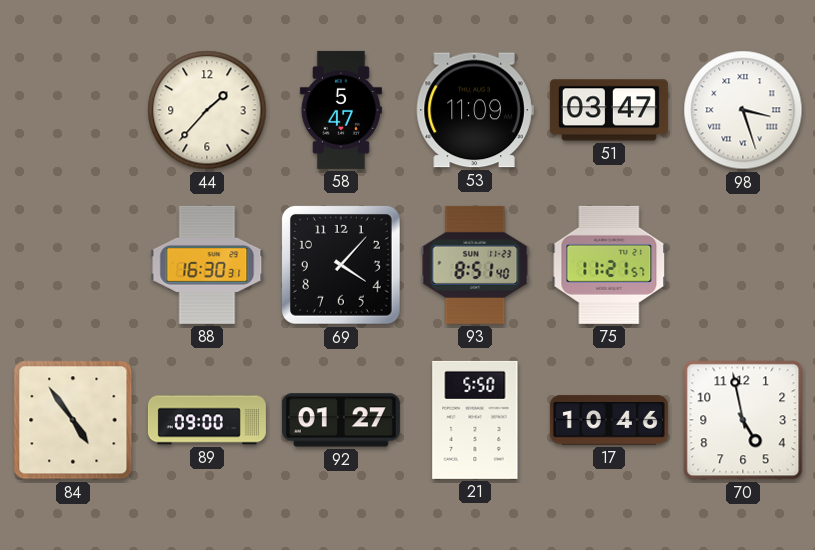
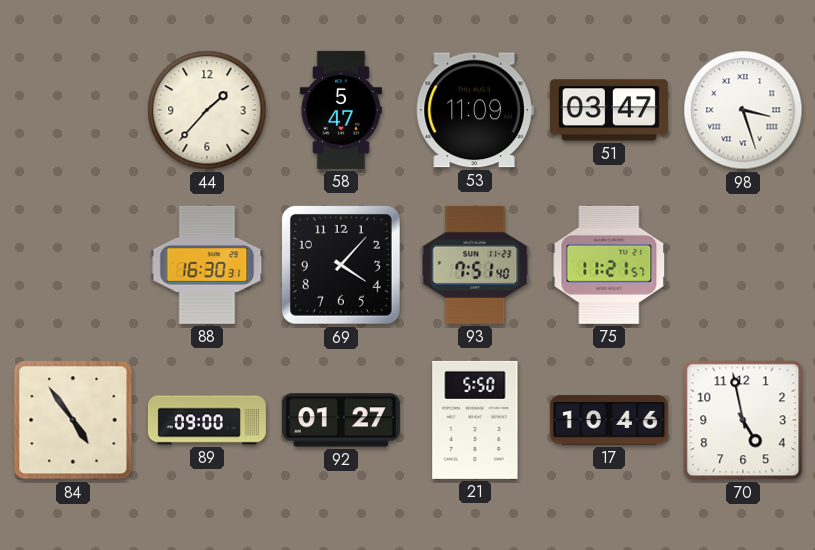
93: 8:51 -> 7:51 (475, 265)
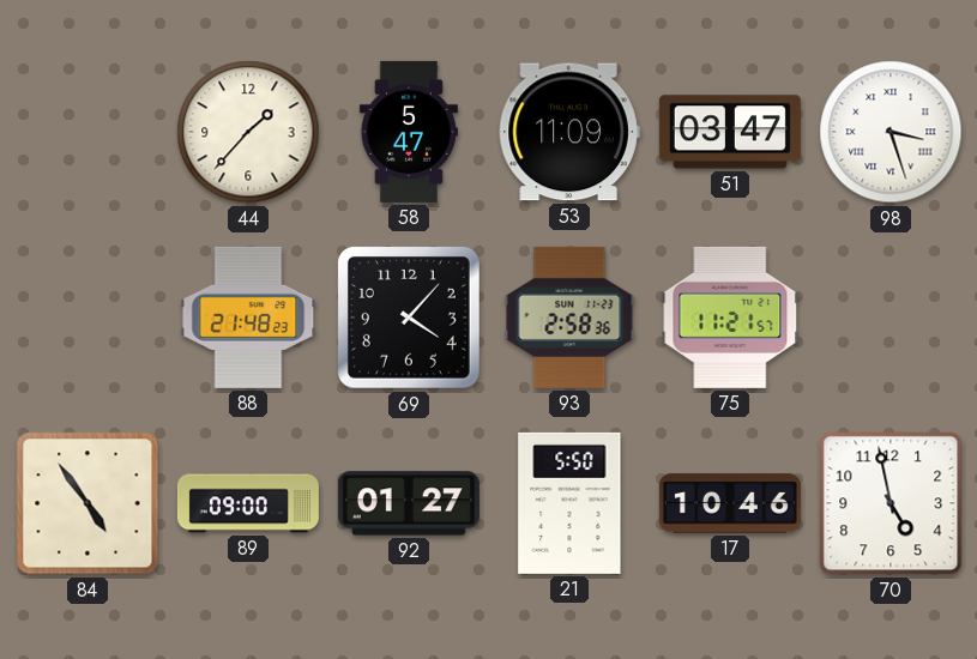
88: 16:30 -> 21:48 (248, 318)
93: 7:51 -> 2:58 (569, 318)
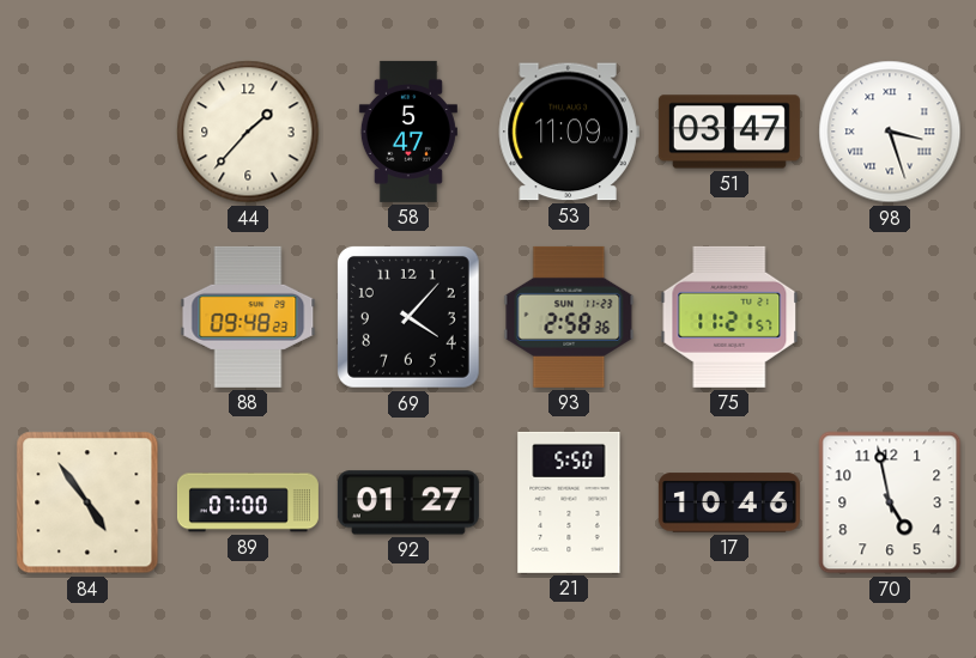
88: 21:48 -> 09:48 (248, 317)
89: 09:00 -> 07:00 (248, 502)
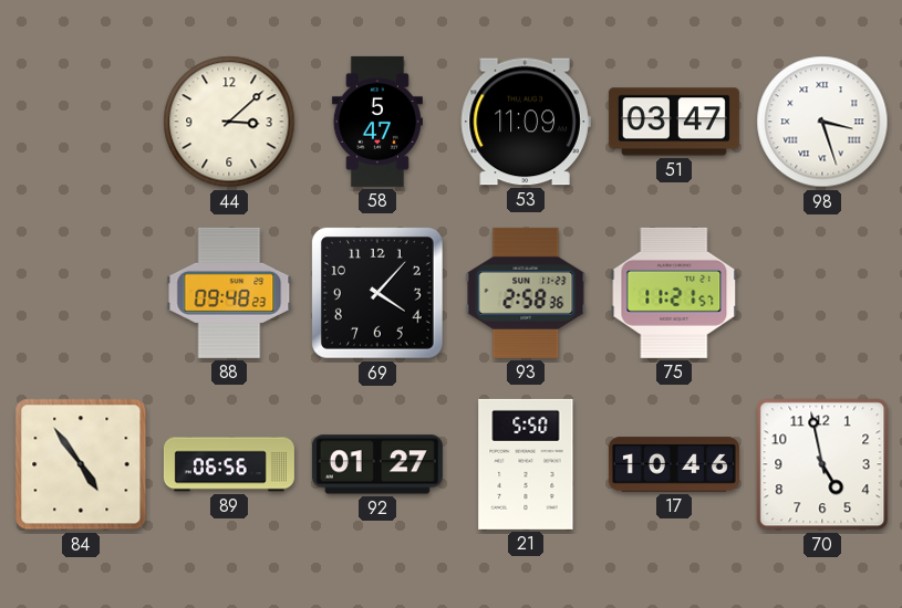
44: 1:37 -> 3:08 (229, 122)
89: 07:00 -> 06:56 (229, 464)
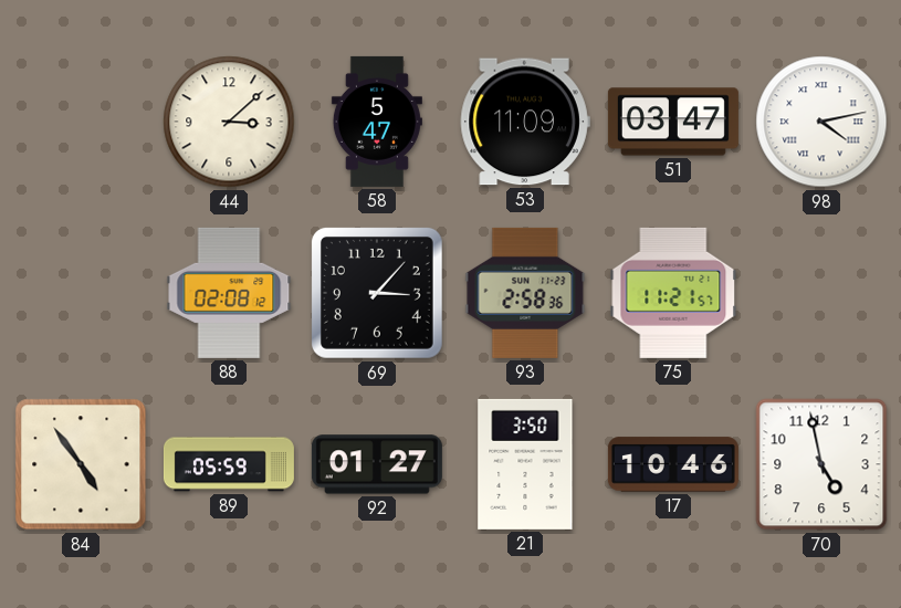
98: 3:27 -> 4:13 (821, 122)
88: 09:48 -> 02:08 (229, 293)
69: 4:07 -> 3:07 (377, 293)
89: 06:56 -> 05:59 (229, 464)
21: 5:50 -> 3:50 (525, 464)
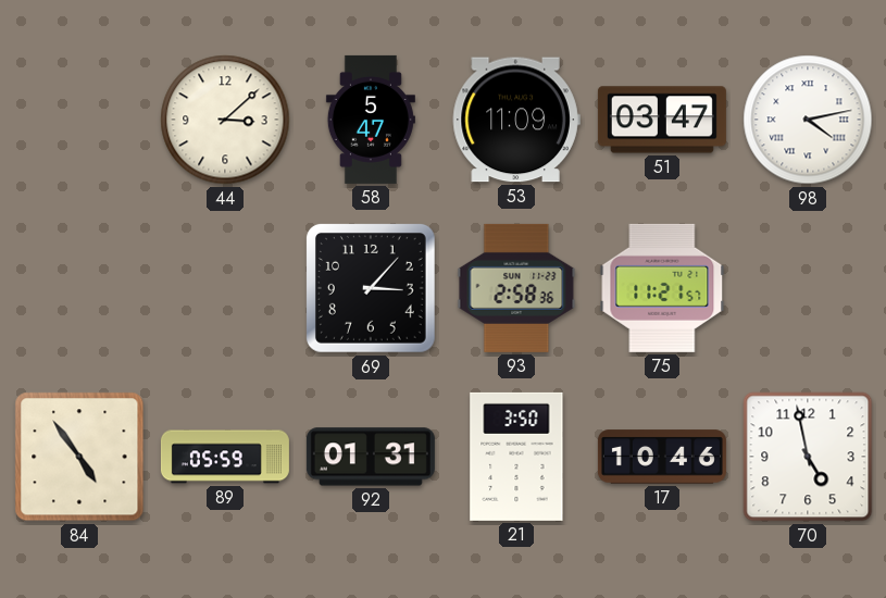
88: 02:08 -> none (229, 293)
92: 01:27 -> 01:31 (371, 457)
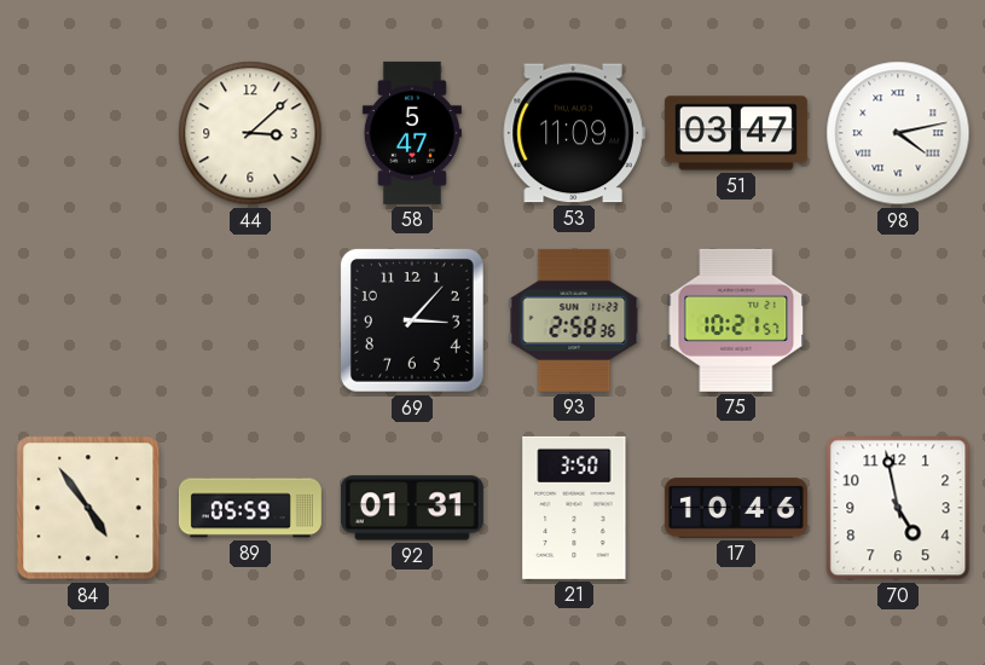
75: 11:21 -> 10:21 (736, 320)
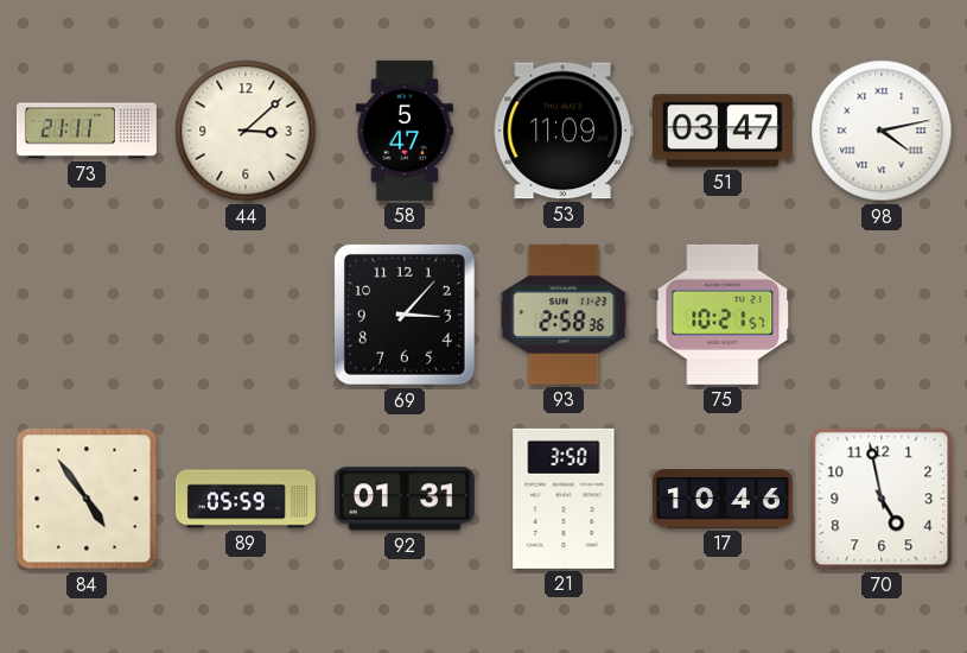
73: none -> 21:11 (87, 131)
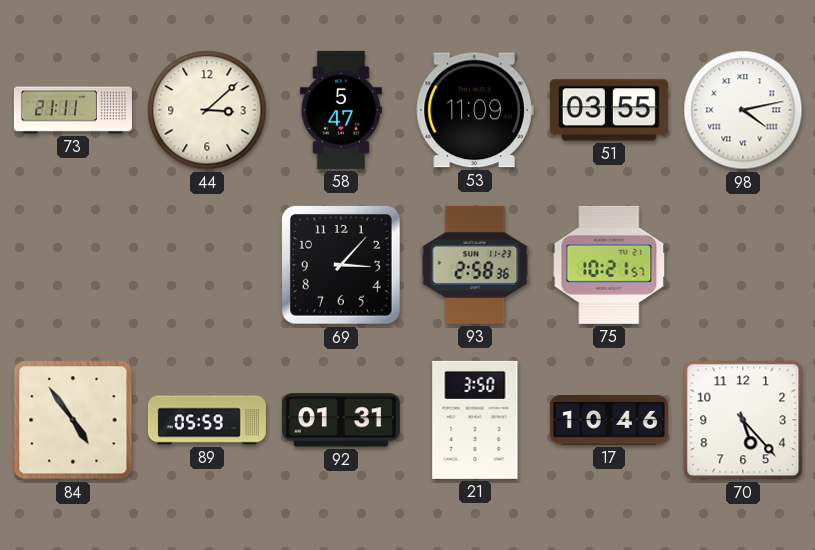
51: 03:47 -> 03:55 (609, 110)
70: 4:58 -> 5:23 (743, 420)
